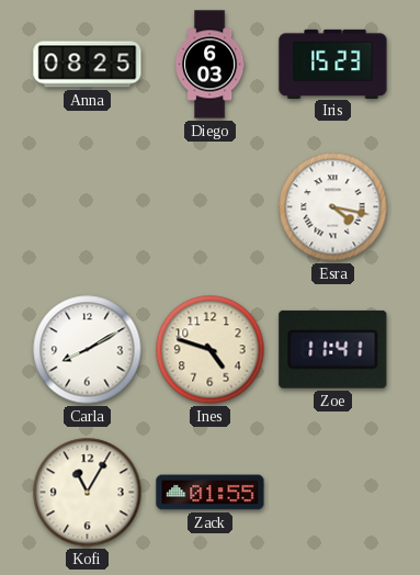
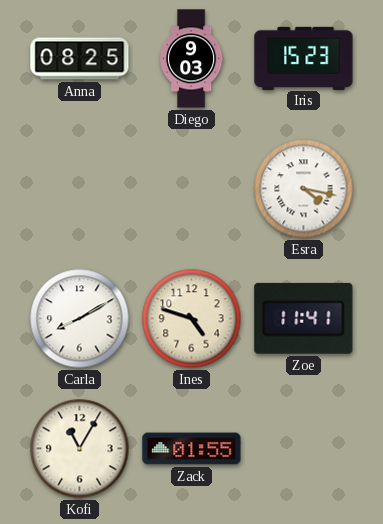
Diego: 6:03 -> 9:03 (191, 59)
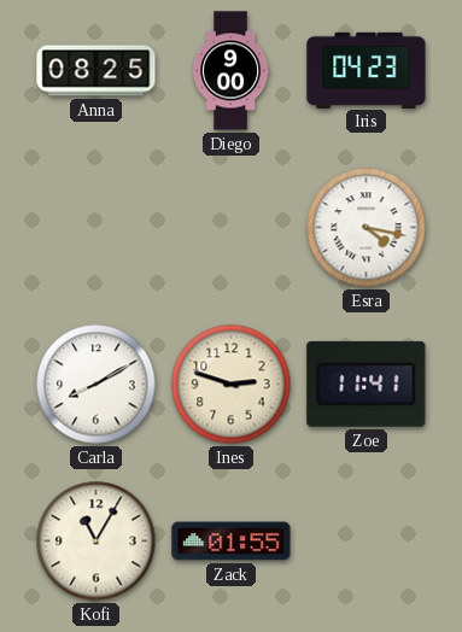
Diego: 9:03 -> 9:00 (230, 71)
Iris: 15:23 -> 04:23 (367, 70)
Ines: 4:48 -> 2:48 (232, 385)
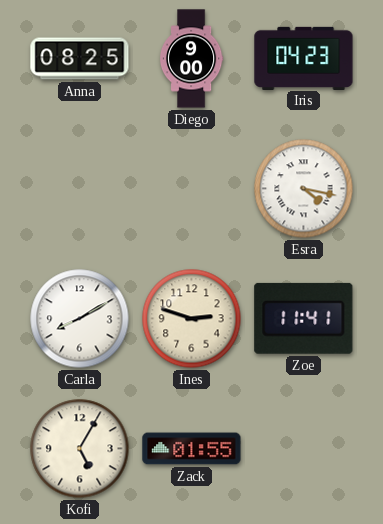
Kofi: 11:05 -> 5:05 (80, 449)
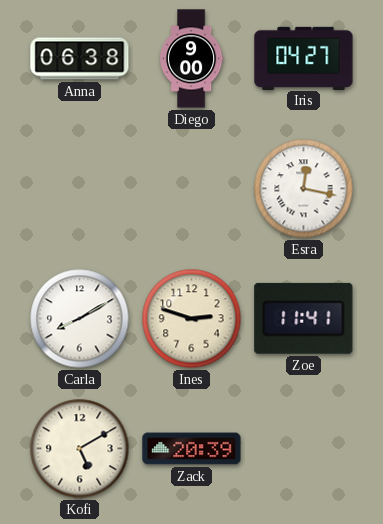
Anna: 08:25 -> 06:38 (80, 59)
Iris: 04:23 -> 04:27 (304, 58)
Esra: 4:17 -> 12:17 (304, 189)
Kofi: 5:05 -> 5:10 (80, 449)
Zack: 01:55 -> 20:39 (192, 449)
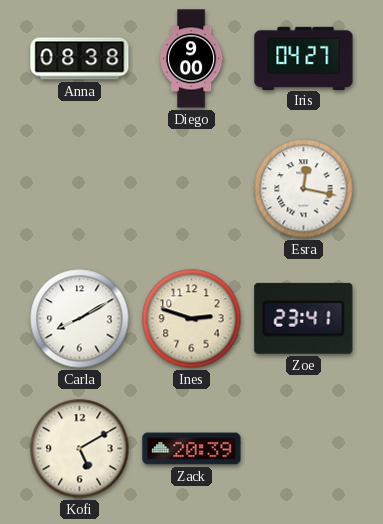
Anna: 06:38 -> 08:38 (80, 59)
Zoe: 11:41 -> 23:41 (304, 318)
